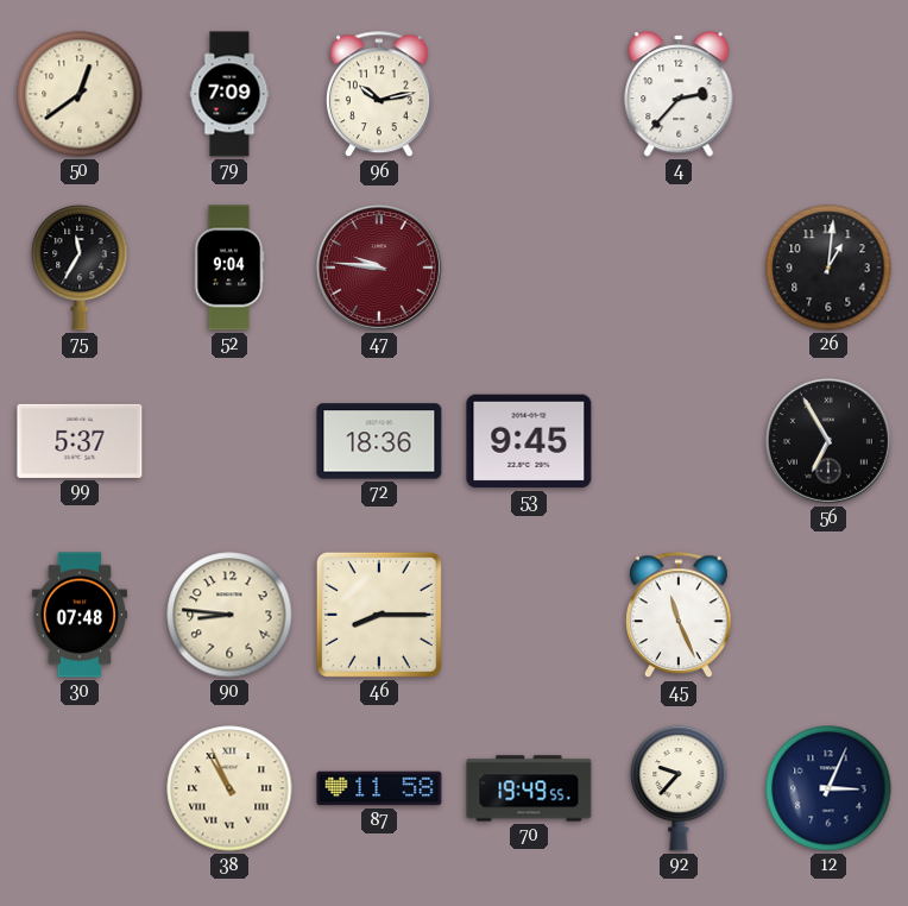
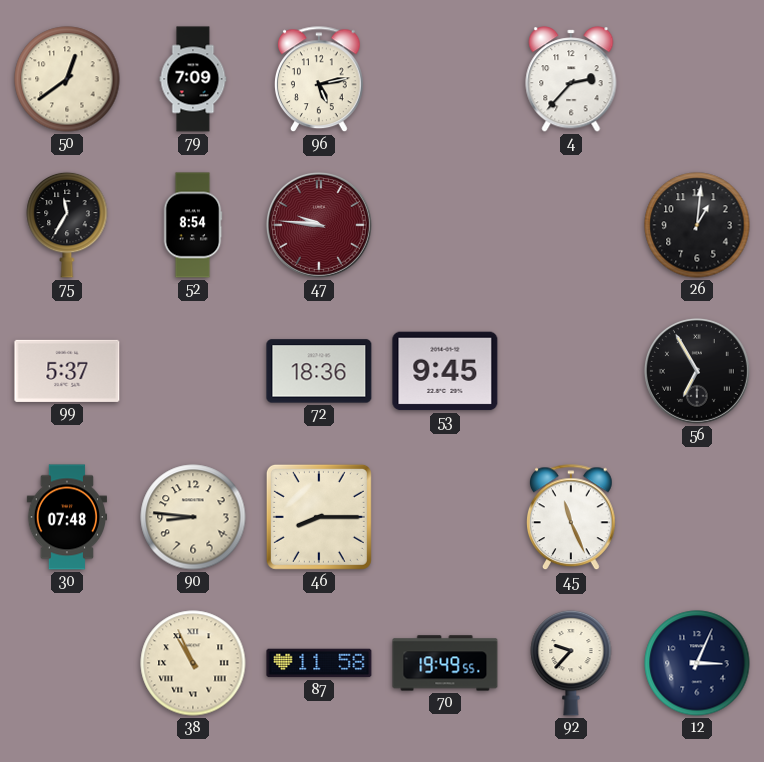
96: 10:13 -> 5:13 (320, 80)
52: 9:04 -> 8:54 (193, 225)
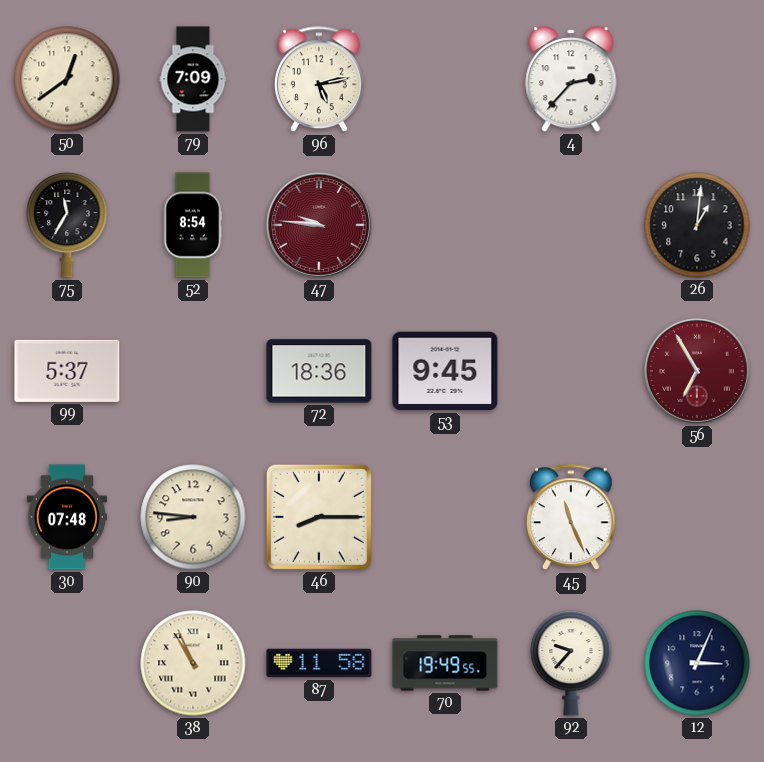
56 dial: black -> burgundy (697, 371)
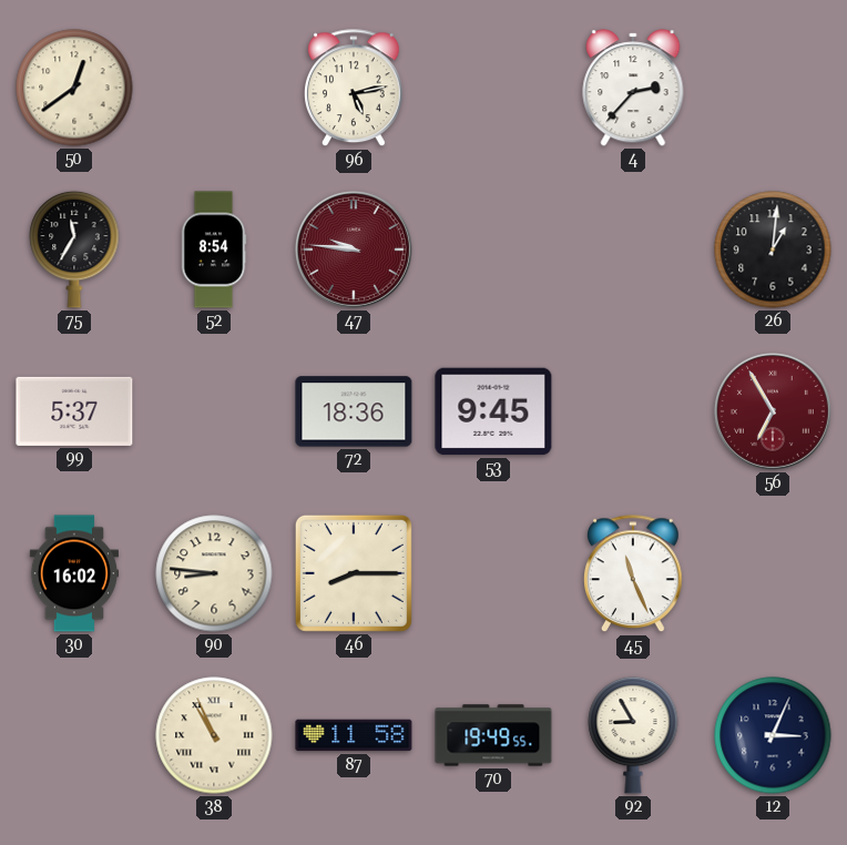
79: 7:09 -> none (193, 79)
30: 07:48 -> 16:02 (73, 573)
92: 9:37 -> 8:55 (633, 735)
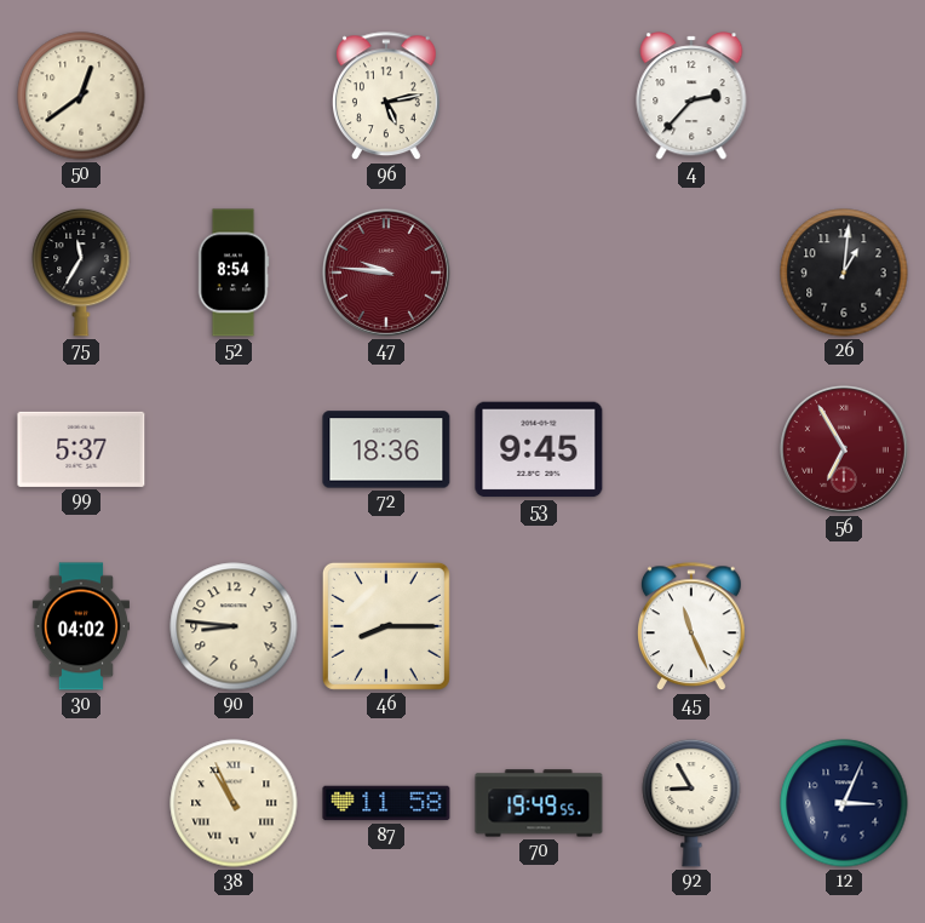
30: 16:02 -> 04:02 (80, 626)
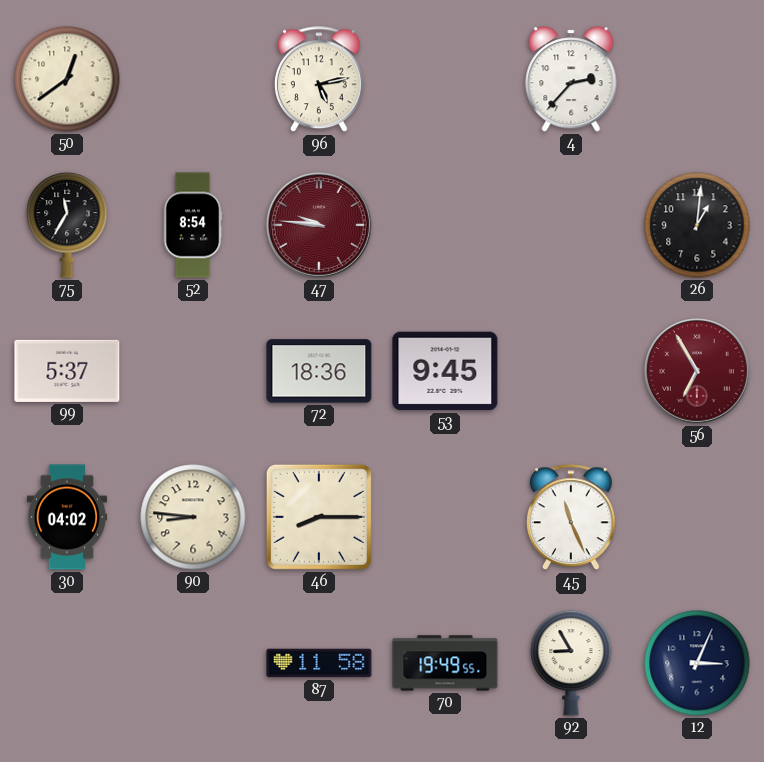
38: 10:56 -> none (234, 803)
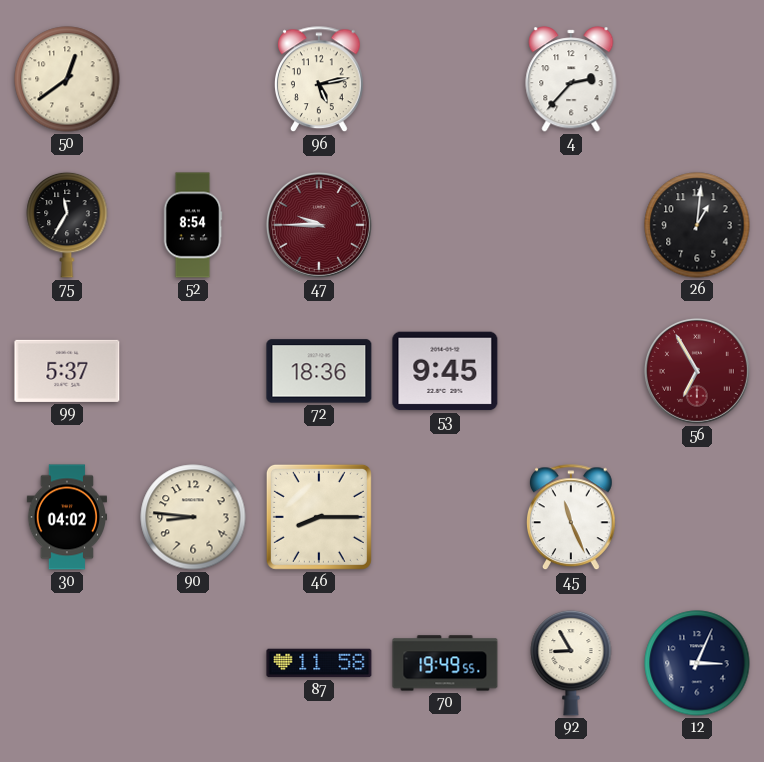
47: 9:46 -> 9:45 (319, 225)
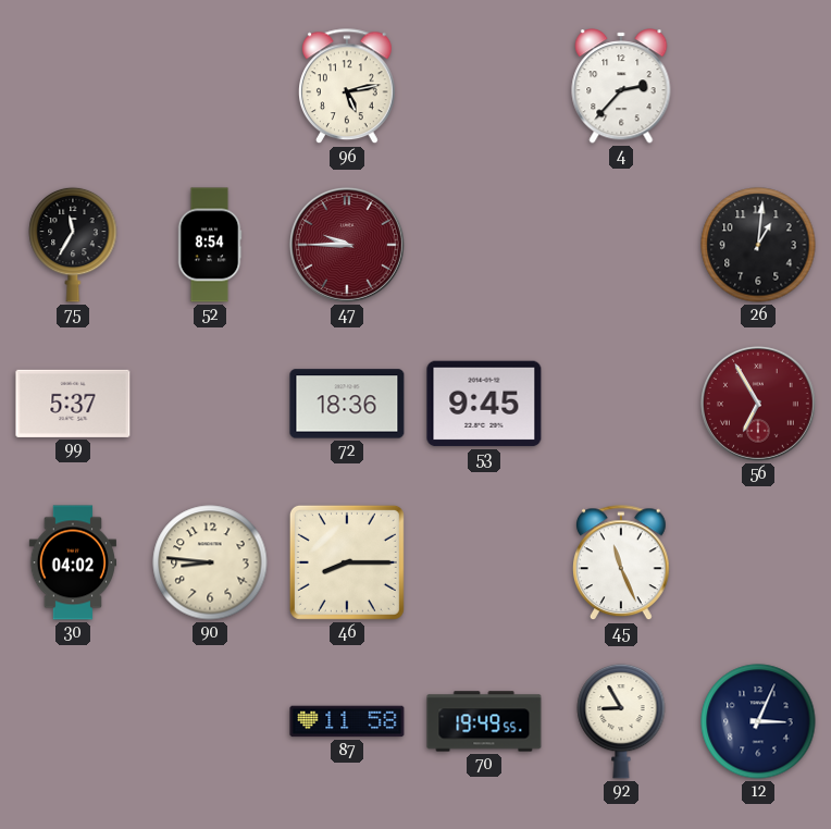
50: 12:39 -> none (67, 79)
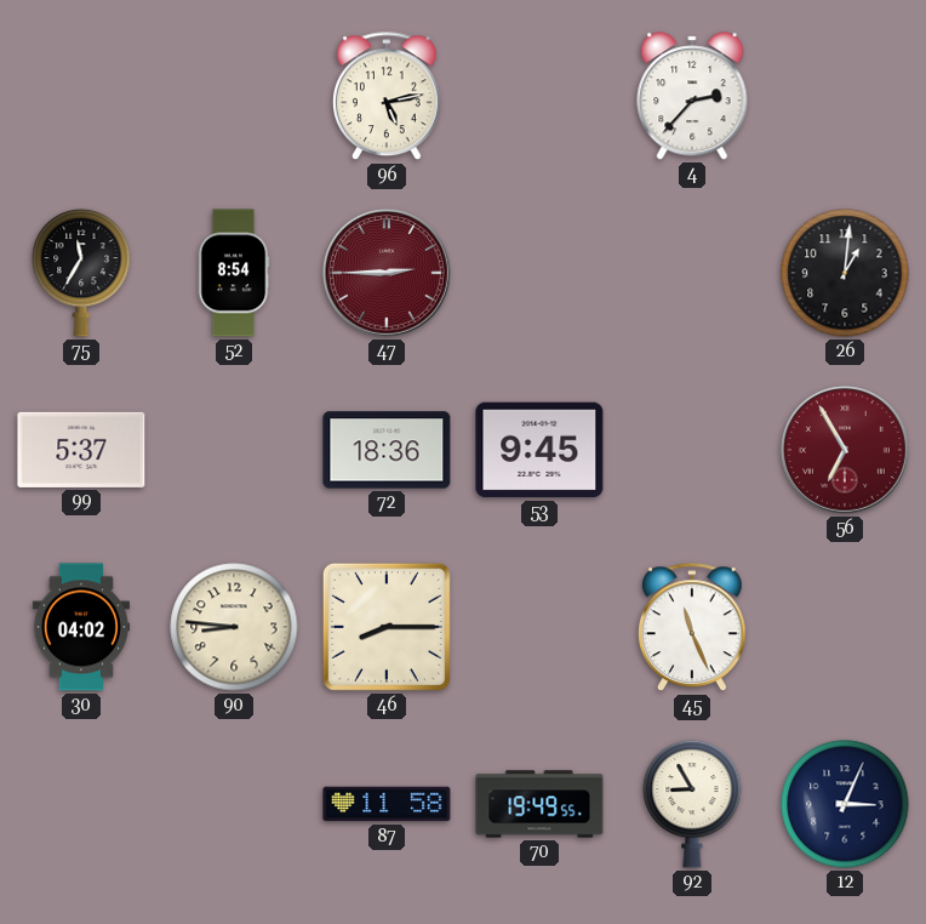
47: 9:45 -> 2:45 (387, 273)
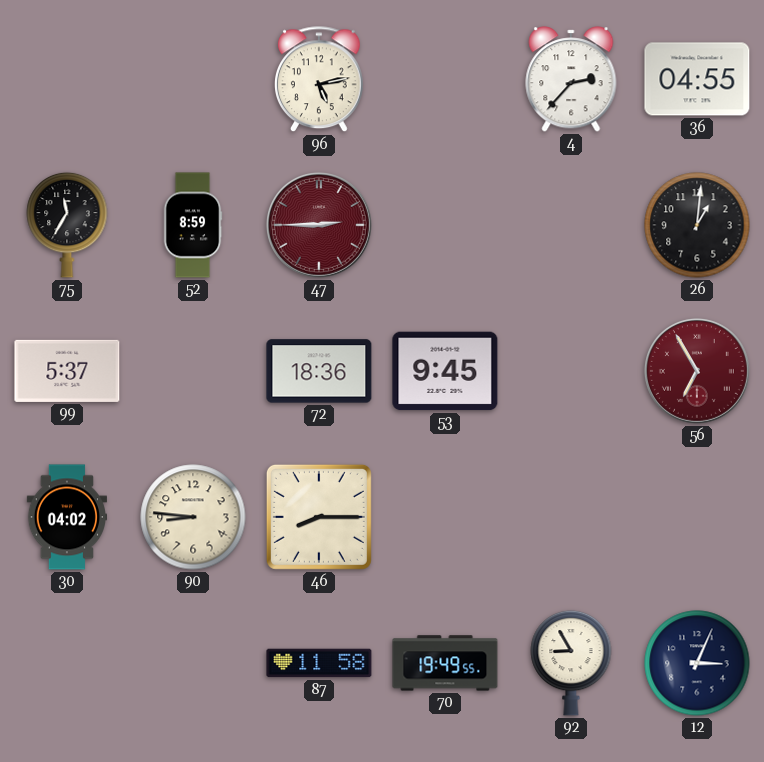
36: none -> 04:55 (697, 79)
52: 8:54 -> 8:59 (193, 225)
45: 11:26 -> none (693, 628)
